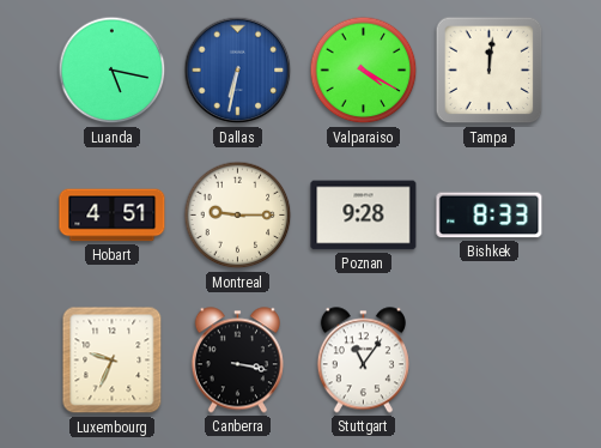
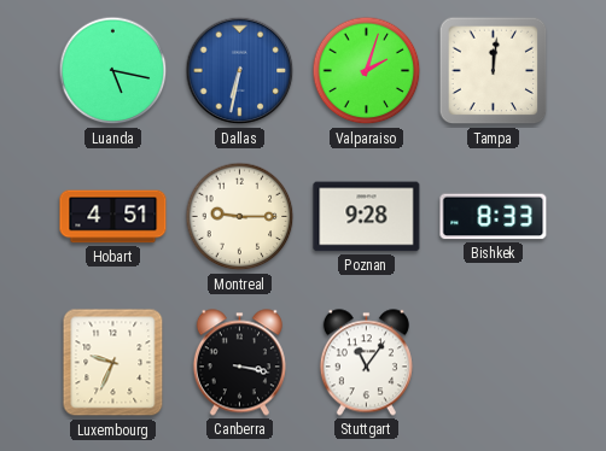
Valparaiso: 4:20 -> 2:03 (367, 71)
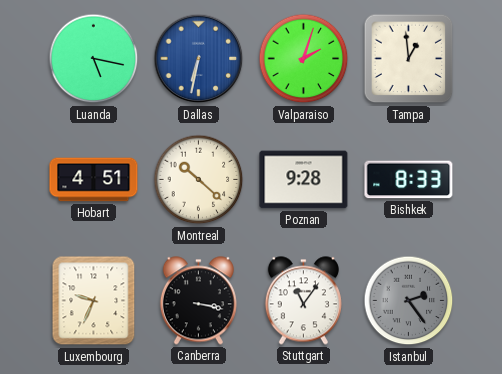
Tampa: 12:01 -> 12:59 (409, 59)
Montreal: 9:15 -> 10:22 (199, 180)
Istanbul: none -> 2:24 (409, 301)
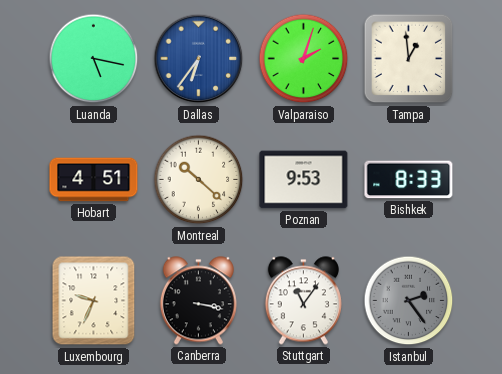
Dallas: 6:32 -> 6:36 (199, 59)
Poznan: 9:28 -> 9:53 (304, 180)
